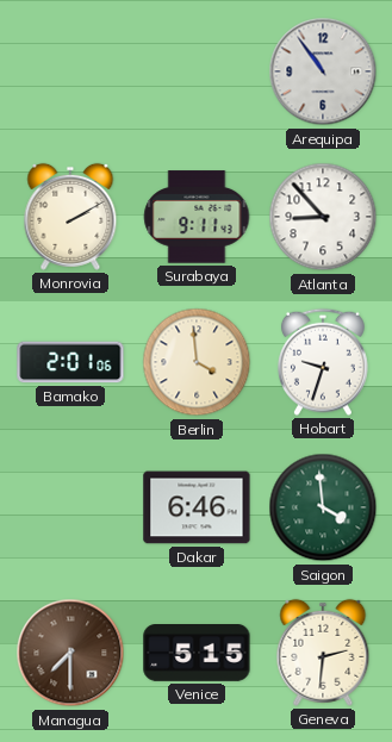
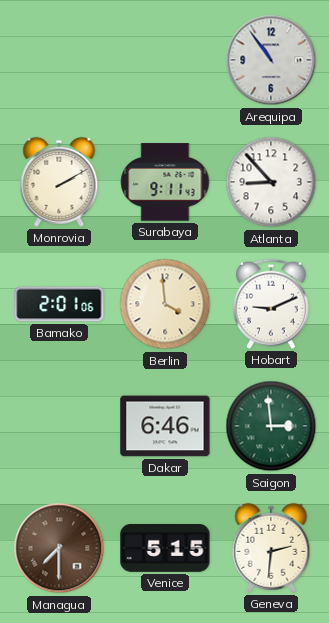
Hobart: 9:33 -> 9:11 (271, 304)
Saigon: 3:59 -> 2:59 (271, 426)
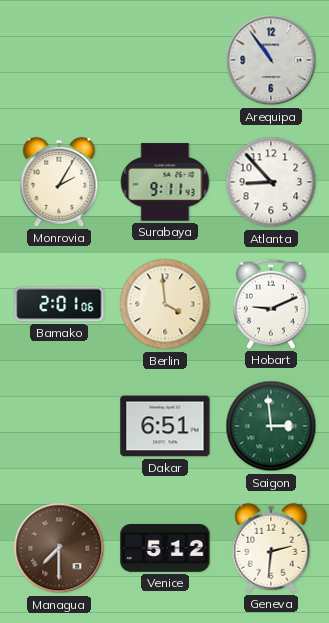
Monrovia: 2:10 -> 2:05 (59, 182)
Dakar: 6:46 -> 6:51 (165, 426)
Venice: 5:15 -> 5:12 (165, 549)
